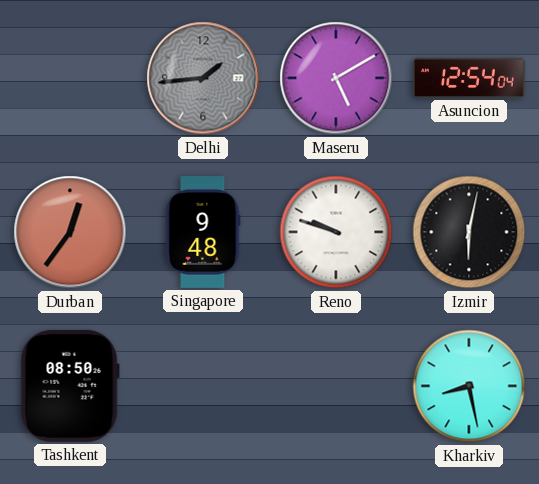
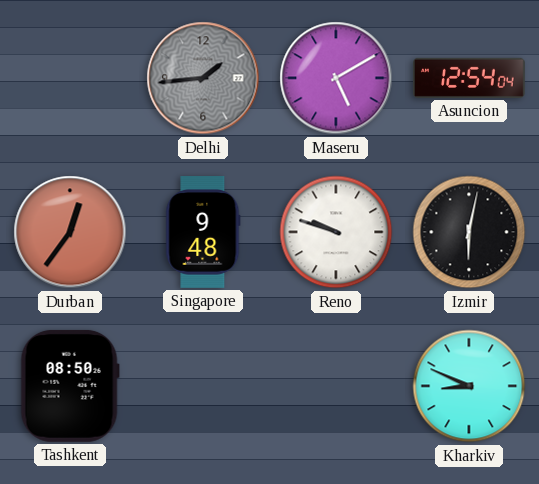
Kharkiv: 8:28 -> 8:49 (469, 386)
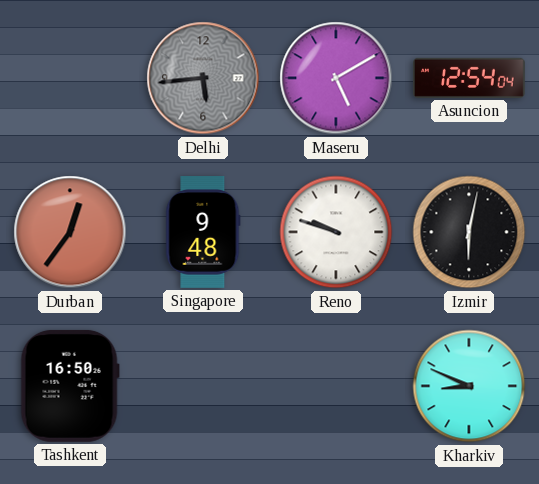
Delhi: 1:44 -> 5:44 (203, 78)
Tashkent: 08:50 -> 16:50 (70, 386)
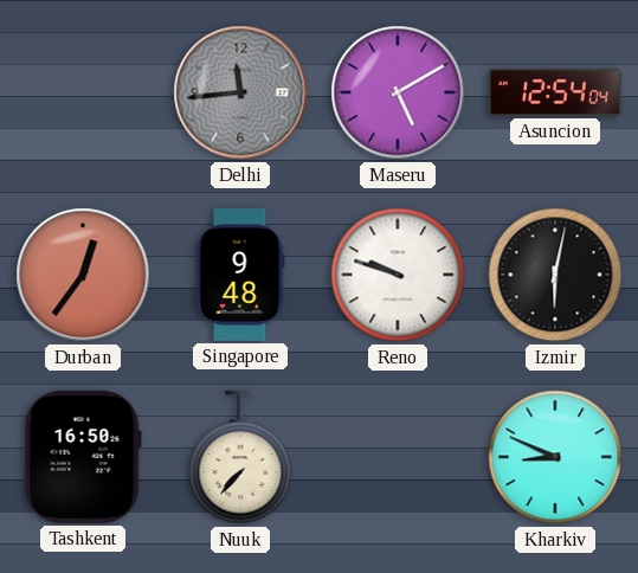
Delhi: 5:44 -> 11:44 (240, 92)
Nuuk: none -> 7:37 (240, 457)
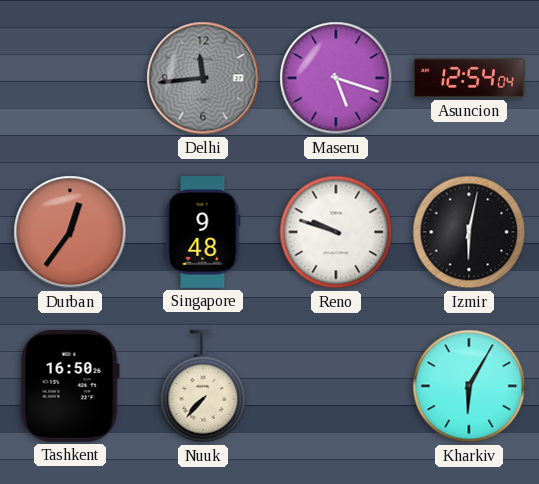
Maseru: 5:10 -> 5:18 (336, 78)
Kharkiv: 8:49 -> 6:05 (469, 386)
